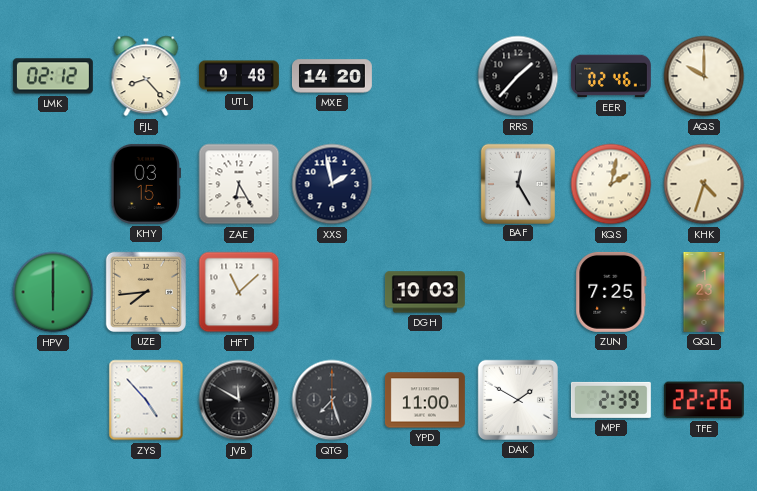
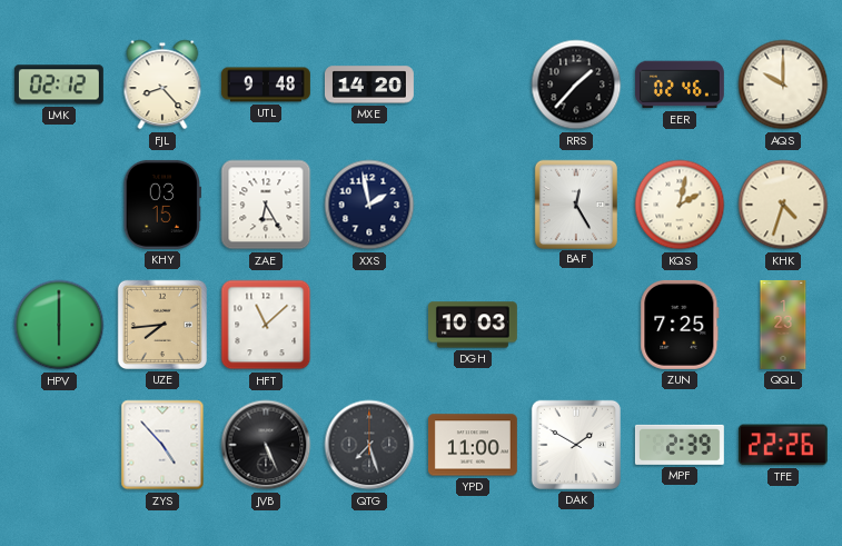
JVB: 11:50 -> 5:26 (266, 445)
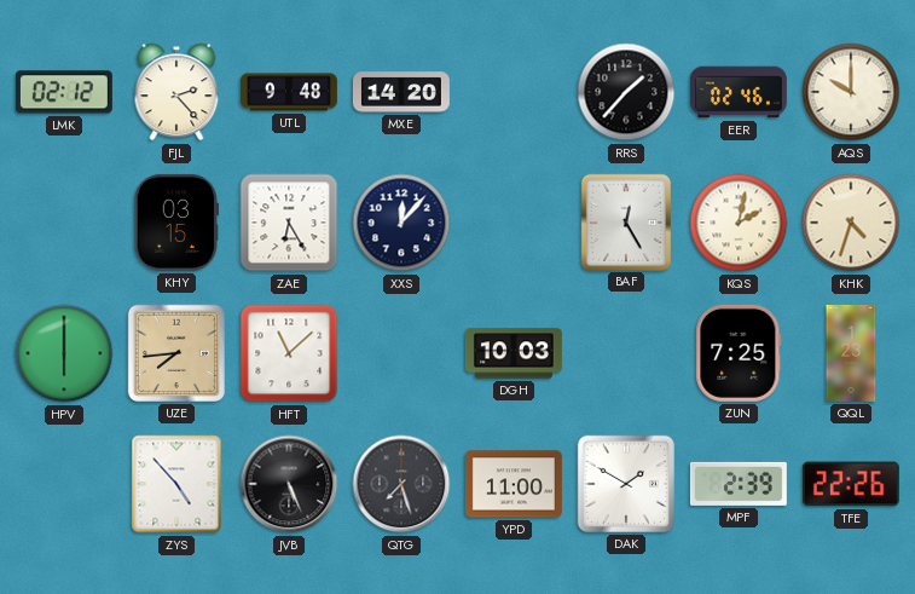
FJL: 8:23 -> 2:23 (176, 92)
XXS: 1:58 -> 12:07 (401, 223)
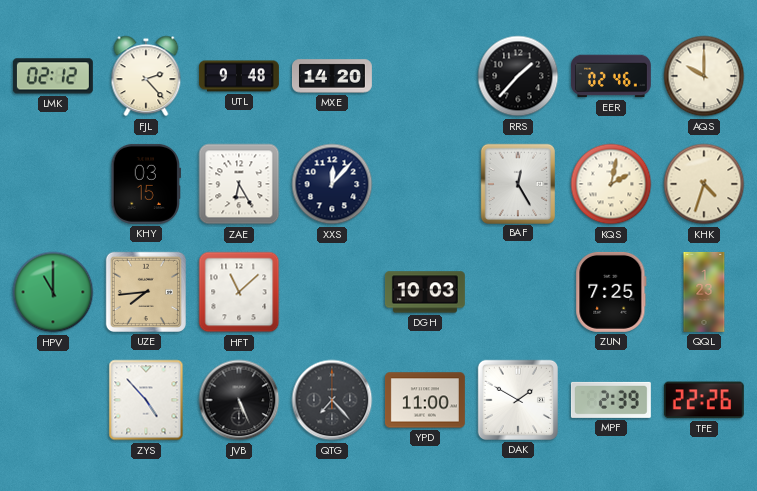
HPV: 6:00 -> 11:00 (53, 292)
QTG: 7:27 -> 7:23 (332, 400)
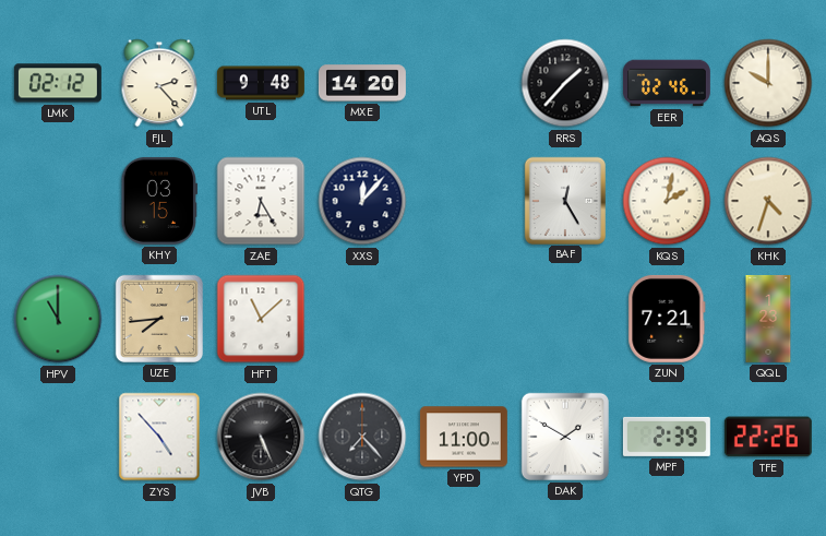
DGH: 10:03 -> none (425, 292)
ZUN: 7:25 -> 7:21 (667, 319)
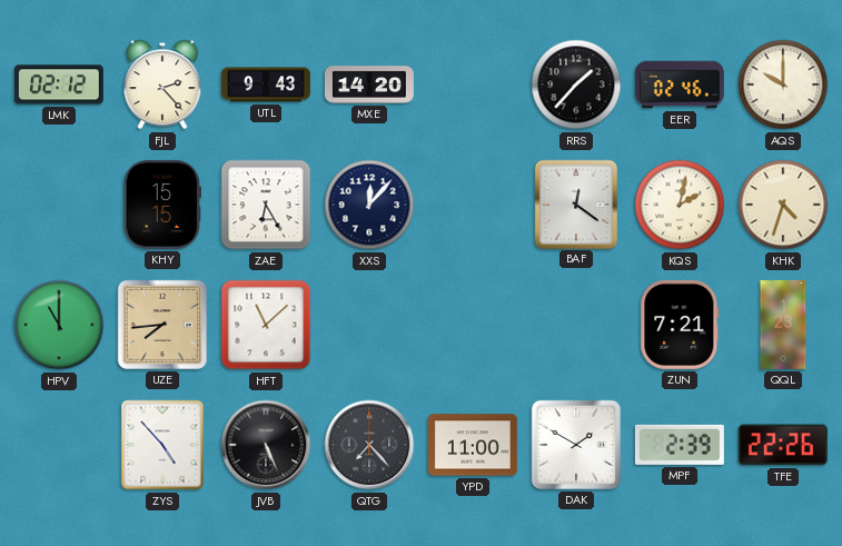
UTL: 9:48 -> 9:43 (266, 85)
KHY: 03:15 -> 15:15 (161, 205)
BAF: 12:25 -> 12:21 (575, 203)
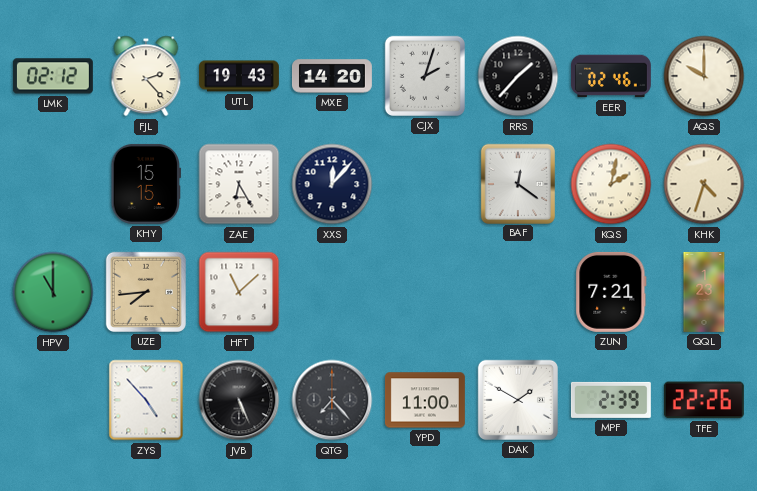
UTL: 9:43 -> 19:43 (239, 76)
CJX: none -> 2:03 (425, 76)
